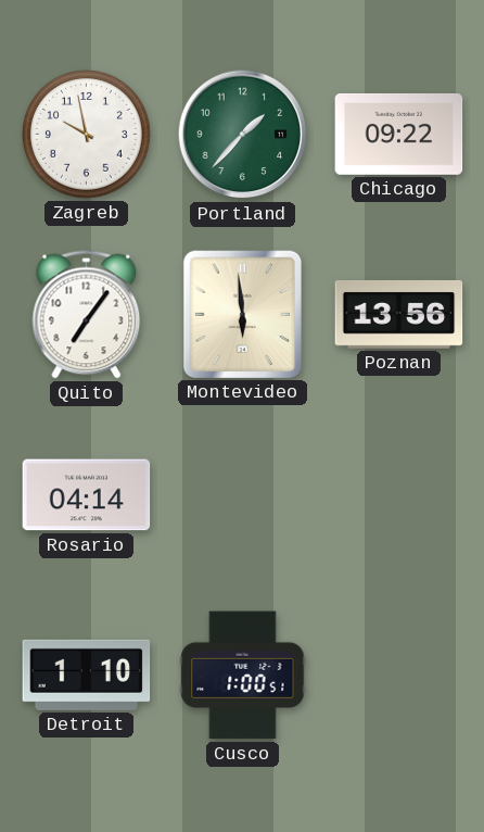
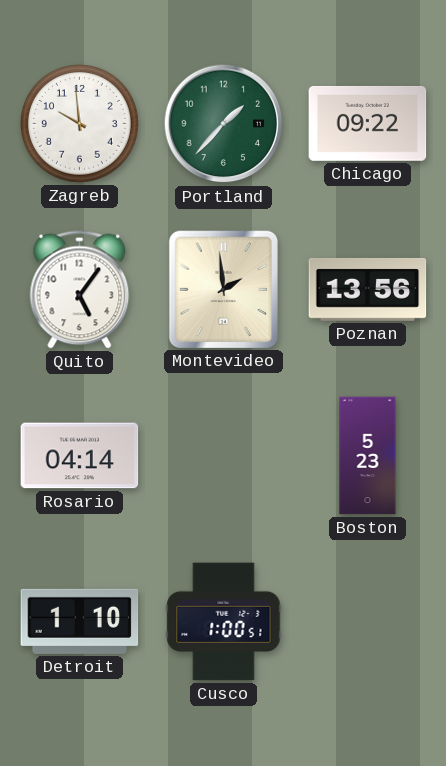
Zagreb: 9:58 -> 9:59 (80, 124)
Quito: 7:06 -> 5:06 (80, 290)
Montevideo: 5:59 -> 1:59 (223, 289)
Boston: none -> 5:23 (368, 456)
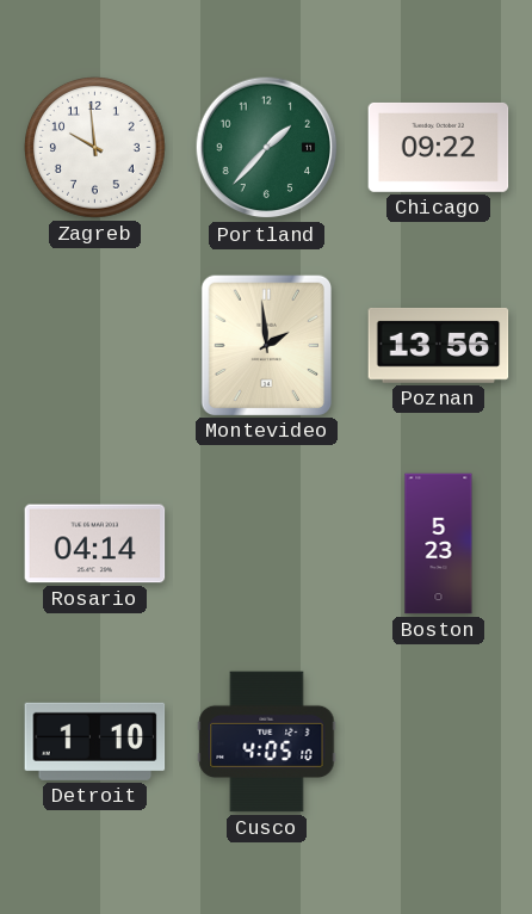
Quito: 5:06 -> none (80, 290)
Cusco: 1:00 -> 4:05 (267, 742)
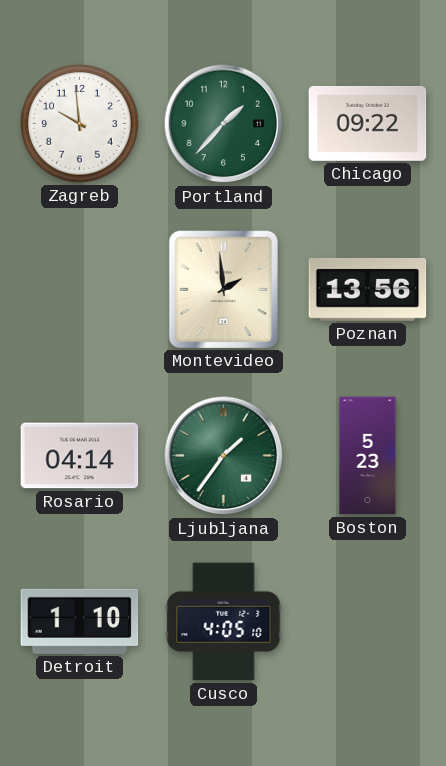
Ljubljana: none -> 1:36 (224, 456)
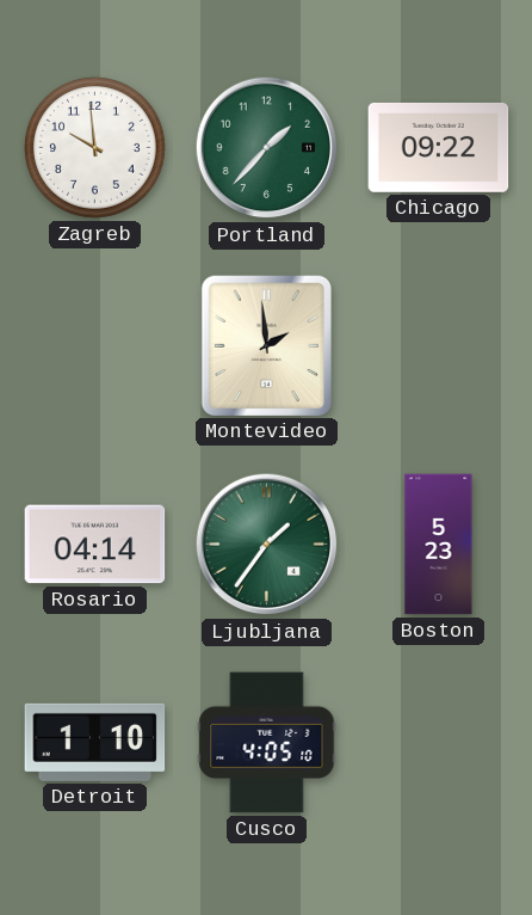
Poznan: 13:56 -> none (368, 290)
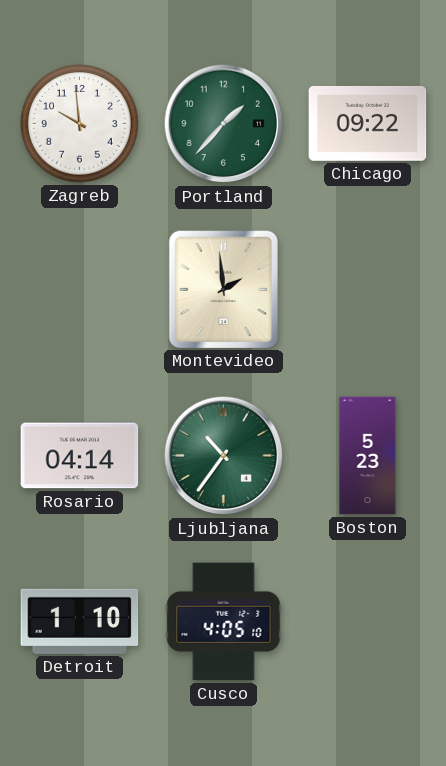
Ljubljana: 1:36 -> 10:36 (224, 456)
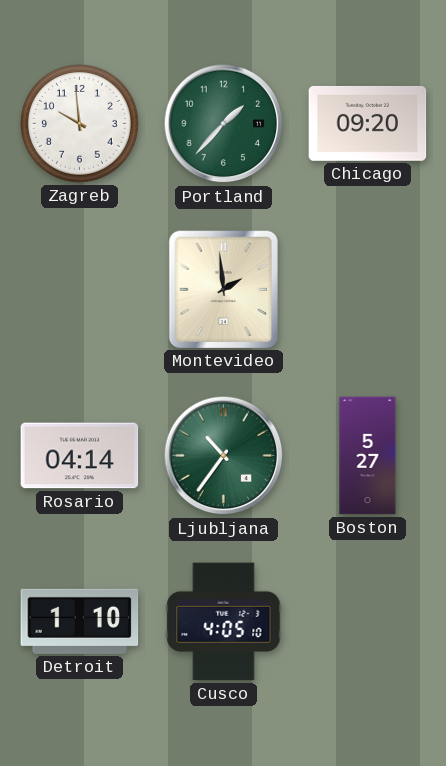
Chicago: 09:22 -> 09:20 (368, 123)
Boston: 5:23 -> 5:27 (368, 456)
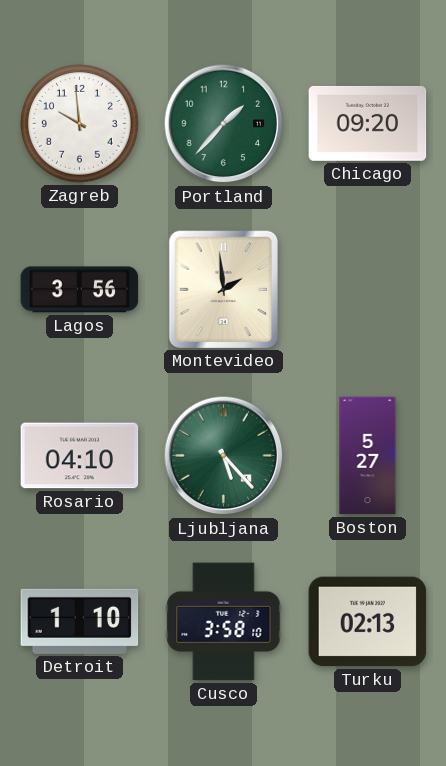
Lagos: none -> 3:56 (80, 290)
Rosario: 04:14 -> 04:10 (80, 456)
Ljubljana: 10:36 -> 5:23 (224, 456)
Cusco: 4:05 -> 3:58 (224, 622)
Turku: none -> 02:13 (368, 622)
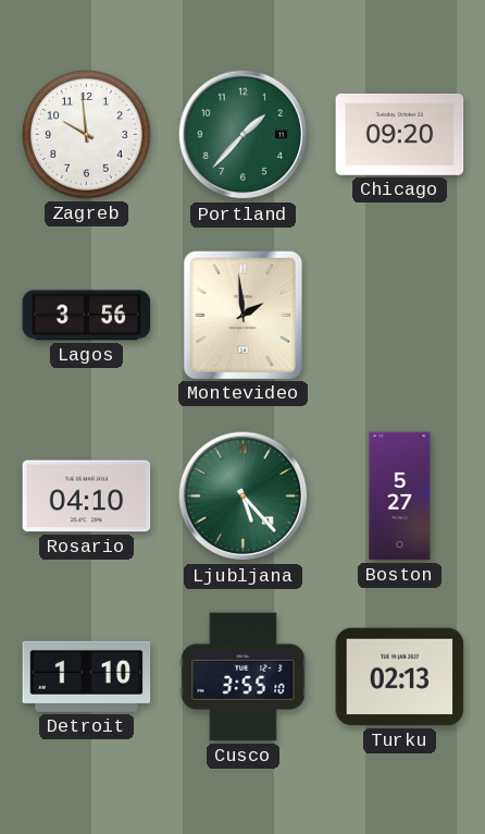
Cusco: 3:58 -> 3:55 (244, 677)
